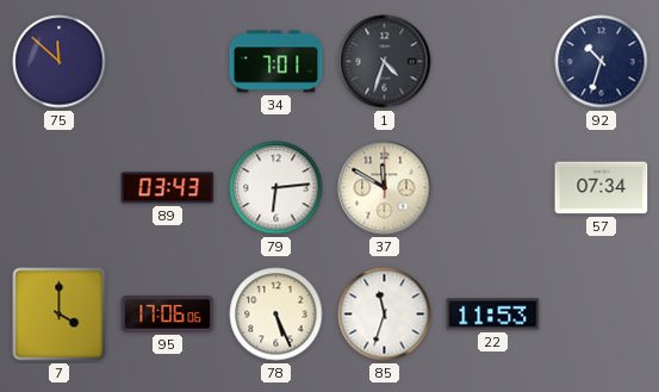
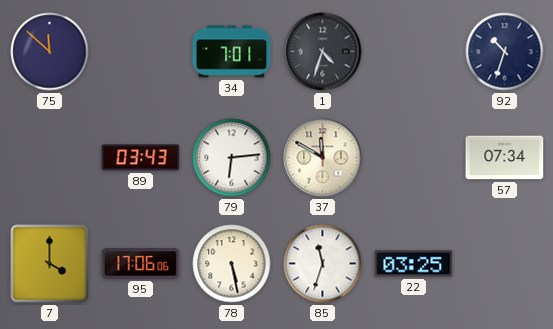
78: 5:26 -> 5:28 (232, 264)
22: 11:53 -> 03:25 (414, 264)
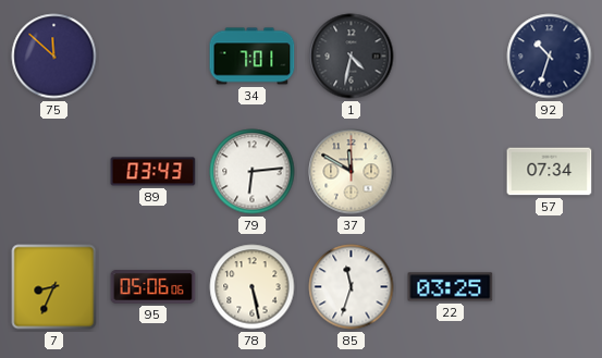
1: 4:33 -> 4:32 (352, 57)
7: 4:00 -> 8:34 (54, 287)
95: 17:06 -> 05:06 (153, 287)
